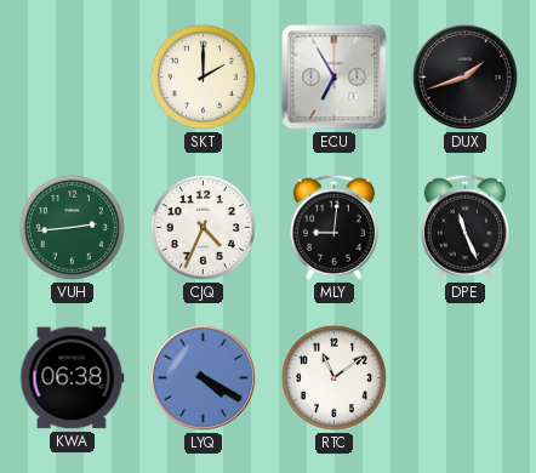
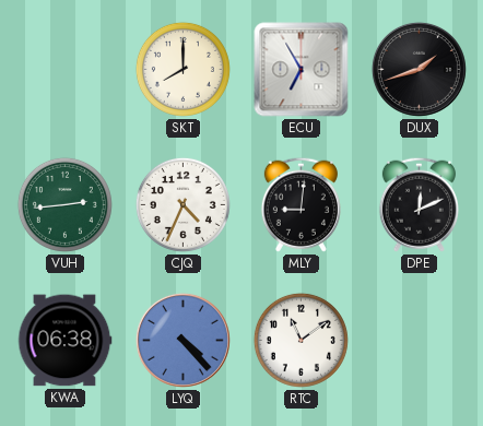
SKT: 2:00 -> 8:00 (182, 69)
DPE: 11:26 -> 12:11 (419, 204)
LYQ: 4:20 -> 4:23 (182, 340)
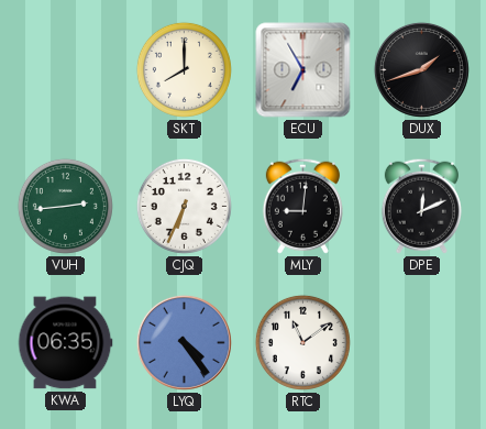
CJQ: 4:34 -> 6:34 (184, 206)
KWA: 06:38 -> 06:35 (65, 343)
LYQ: 4:23 -> 4:24 (184, 342)
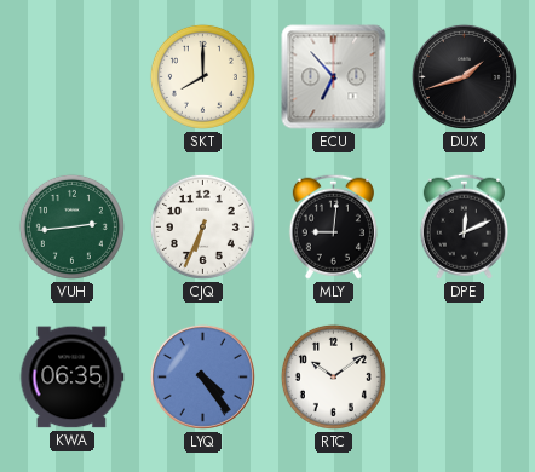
ECU: 6:55 -> 6:53 (334, 77)
RTC: 11:09 -> 10:09 (333, 376)
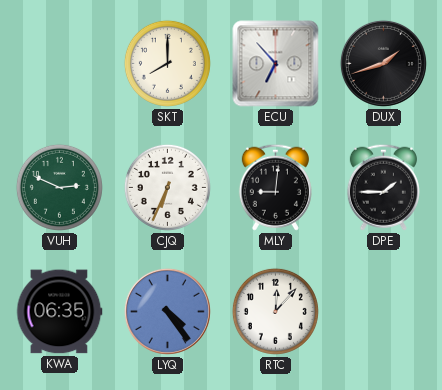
VUH: 2:44 -> 2:49 (59, 187)
DPE: 12:11 -> 1:45 (383, 187)
RTC: 10:09 -> 12:07 (275, 311)
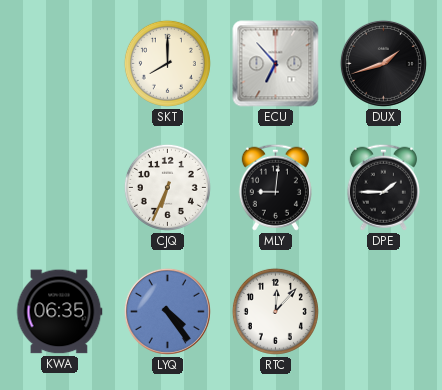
VUH: 2:49 -> none (59, 187)
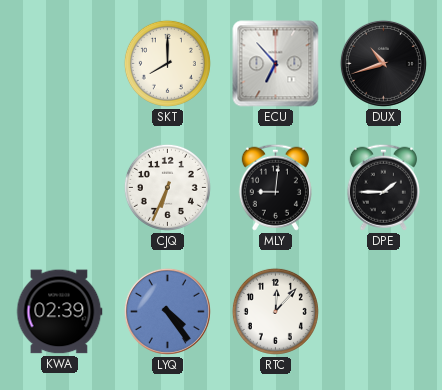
DUX: 1:42 -> 10:42 (383, 63)
KWA: 06:35 -> 02:39 (59, 312)
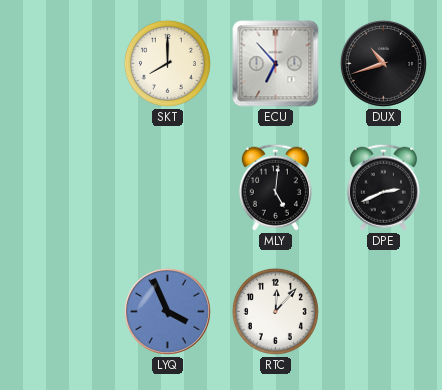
CJQ: 6:34 -> none (167, 187)
MLY: 9:01 -> 5:01 (275, 187)
DPE: 1:45 -> 2:41 (383, 187)
KWA: 02:39 -> none (59, 312)
LYQ: 4:24 -> 3:56 (167, 311)
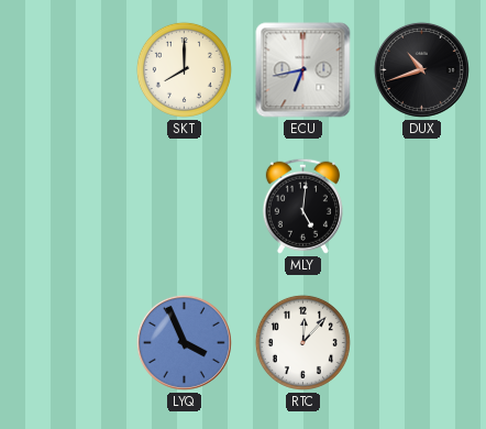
ECU: 6:53 -> 6:43 (303, 70)
DPE: 2:41 -> none (383, 187)
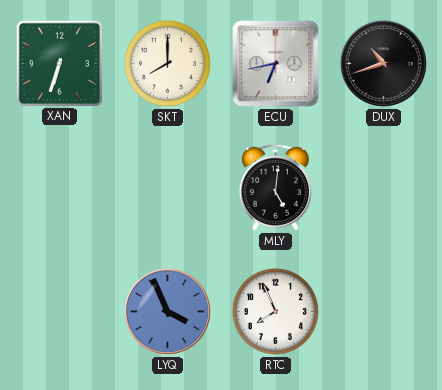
XAN: none -> 6:33 (59, 63)
RTC: 12:07 -> 7:56 (275, 311)
